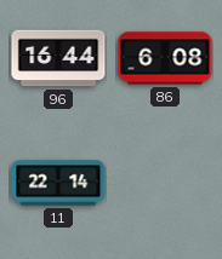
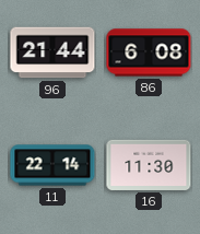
96: 16:44 -> 21:44 (52, 52)
16: none -> 11:30 (149, 165)
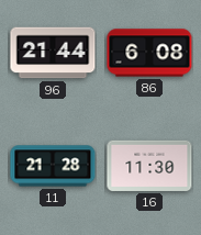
11: 22:14 -> 21:28 (53, 166)
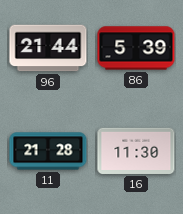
86: 6:08 -> 5:39 (136, 48)
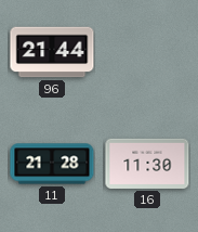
86: 5:39 -> none (136, 48)
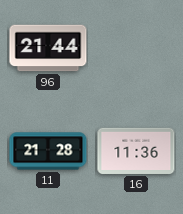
16: 11:30 -> 11:36 (136, 151)
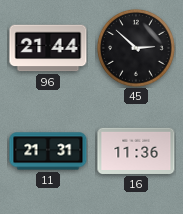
45: none -> 2:52 (137, 49)
11: 21:28 -> 21:31 (48, 151)
